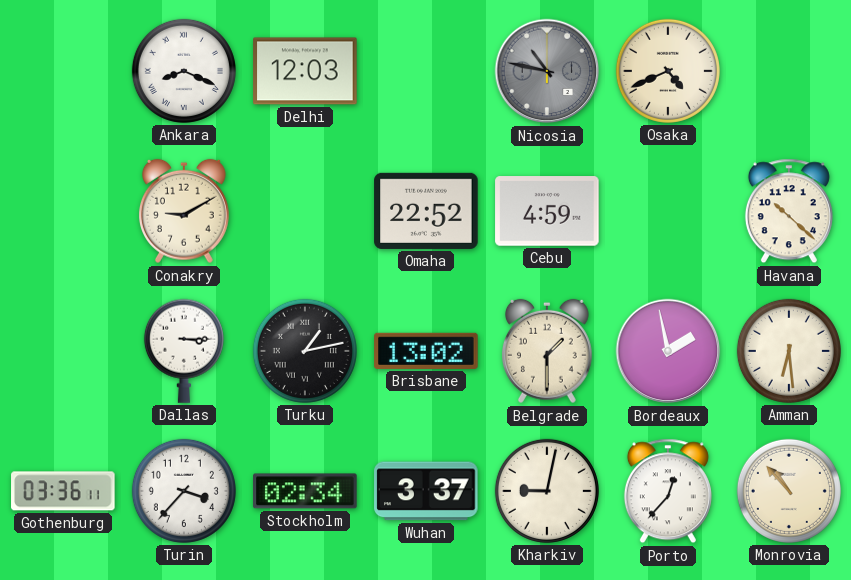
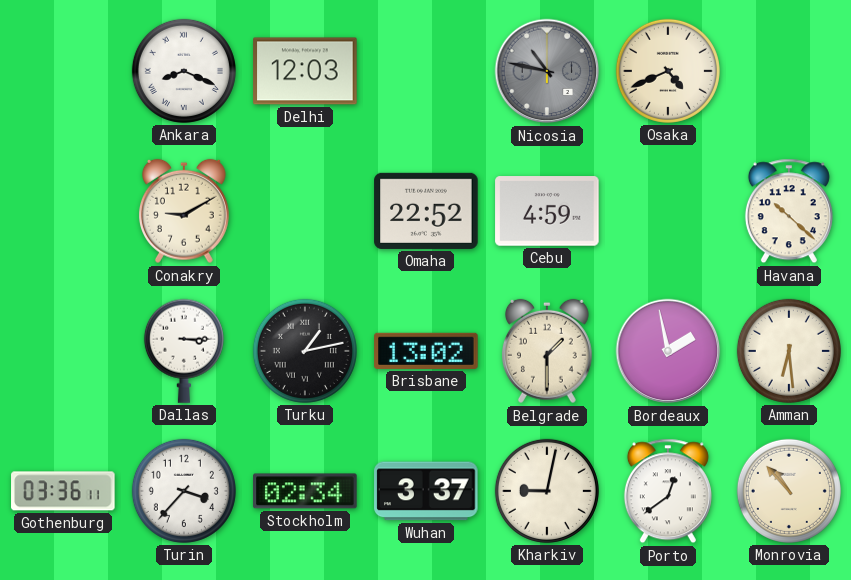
Porto: 12:37 -> 12:39 (668, 491)
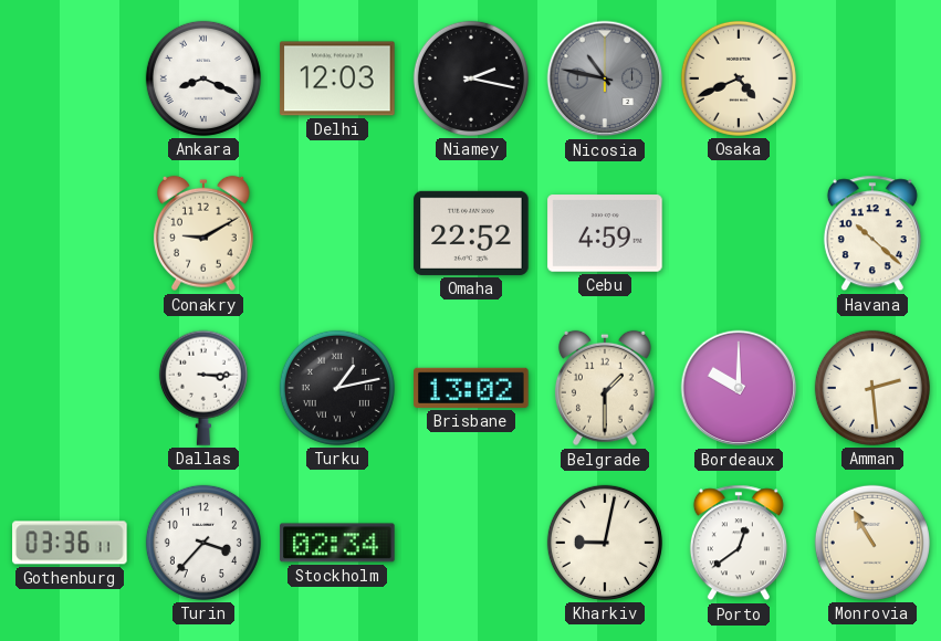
Niamey: none -> 2:17 (471, 78)
Bordeaux: 1:58 -> 10:00 (739, 388)
Amman: 6:29 -> 2:29 (872, 388)
Wuhan: 3:37 -> none (426, 491)
Monrovia: 10:53 -> 10:55 (872, 543)
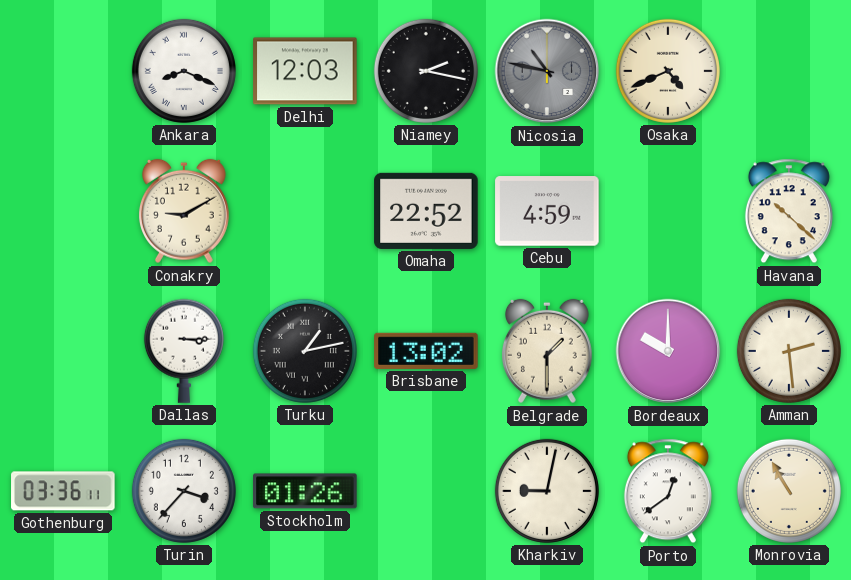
Stockholm: 02:34 -> 01:26 (305, 491)
